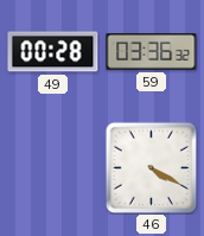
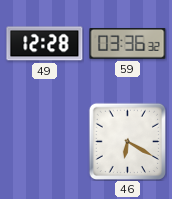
49: 00:28 -> 12:28 (45, 44)
46: 4:20 -> 6:20 (127, 141)
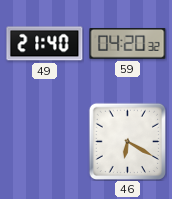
49: 12:28 -> 21:40 (45, 44)
59: 03:36 -> 04:20 (128, 44)
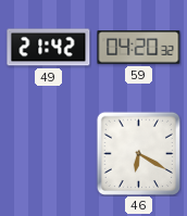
49: 21:40 -> 21:42 (49, 48)
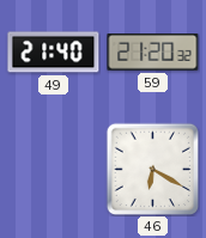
49: 21:42 -> 21:40 (54, 53)
59: 04:20 -> 21:20 (153, 53)
